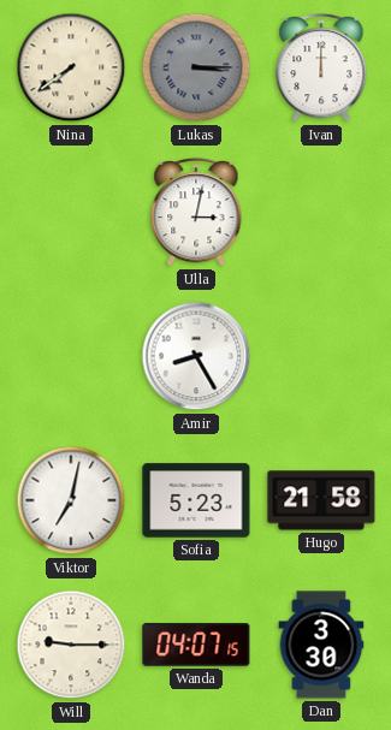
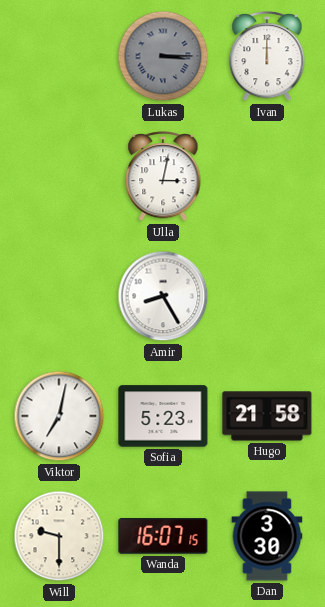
Nina: 7:39 -> none (71, 67)
Will: 9:15 -> 9:30 (59, 536)
Wanda: 04:07 -> 16:07 (163, 536)
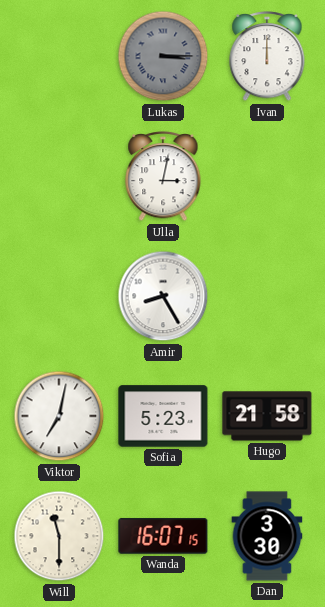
Will: 9:30 -> 11:30 (59, 536)
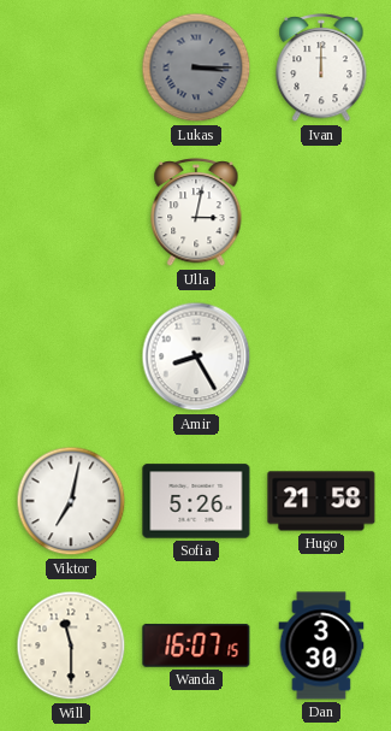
Sofia: 5:23 -> 5:26 (196, 501)
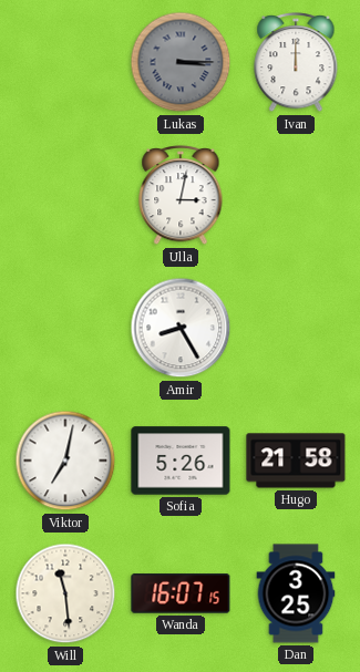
Will: 11:30 -> 11:29 (65, 593)
Dan: 3:30 -> 3:25 (296, 593)
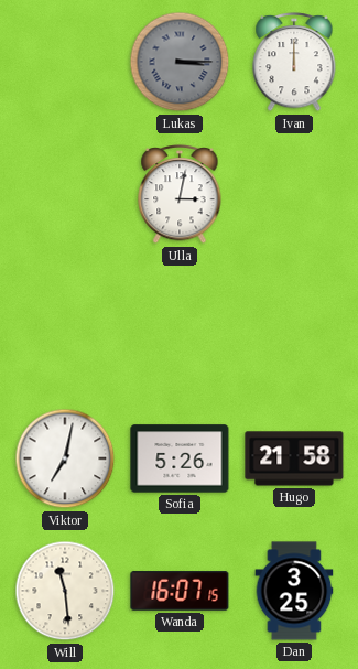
Amir: 8:25 -> none (181, 328)
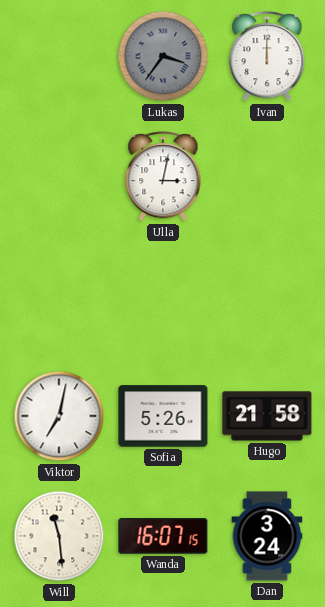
Lukas: 3:15 -> 3:36 (163, 56)
Dan: 3:25 -> 3:24 (267, 536)
